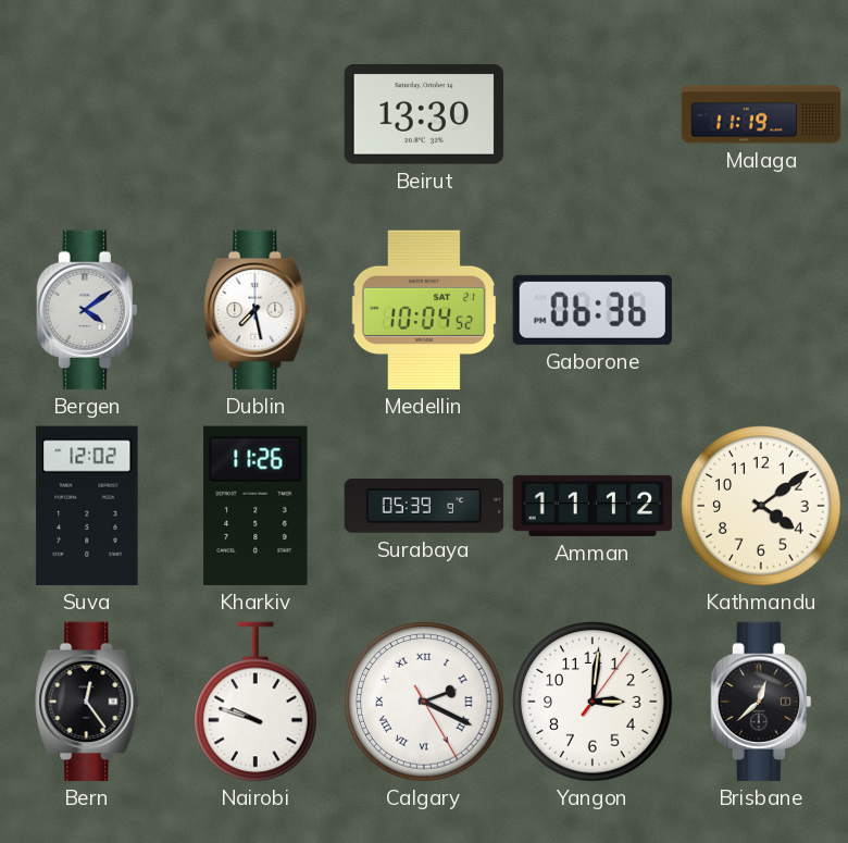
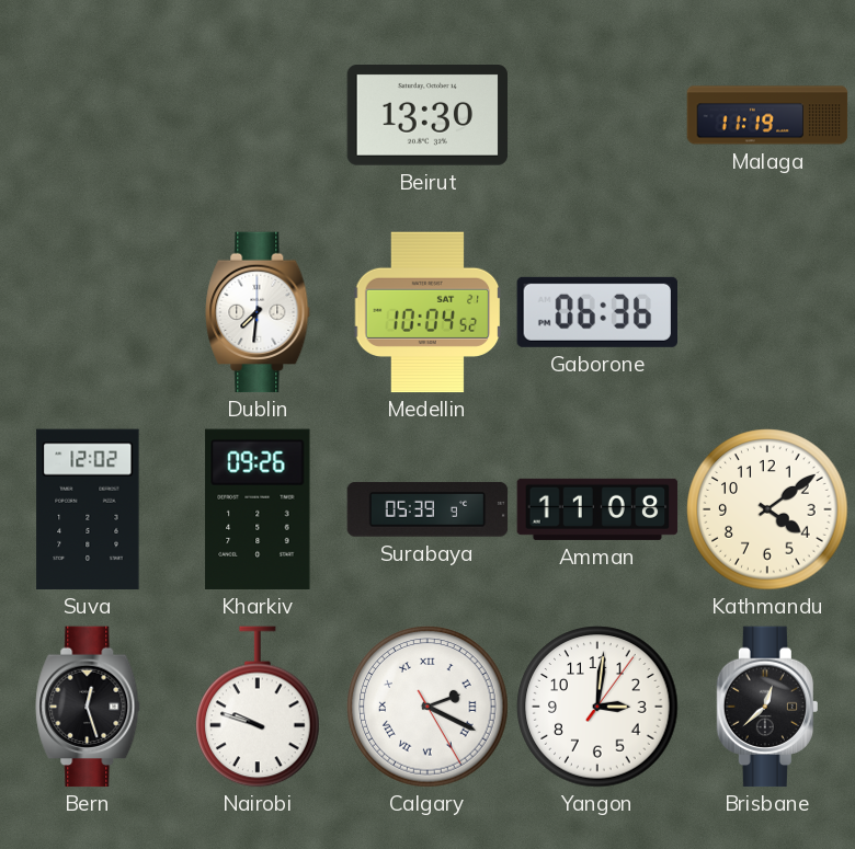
Bergen: 4:09 -> none (86, 310)
Dublin: 7:28 -> 7:31 (258, 312)
Kharkiv: 11:26 -> 09:26 (258, 509)
Amman: 11:12 -> 11:08 (597, 509)
Bern: 12:24 -> 12:27 (88, 707)
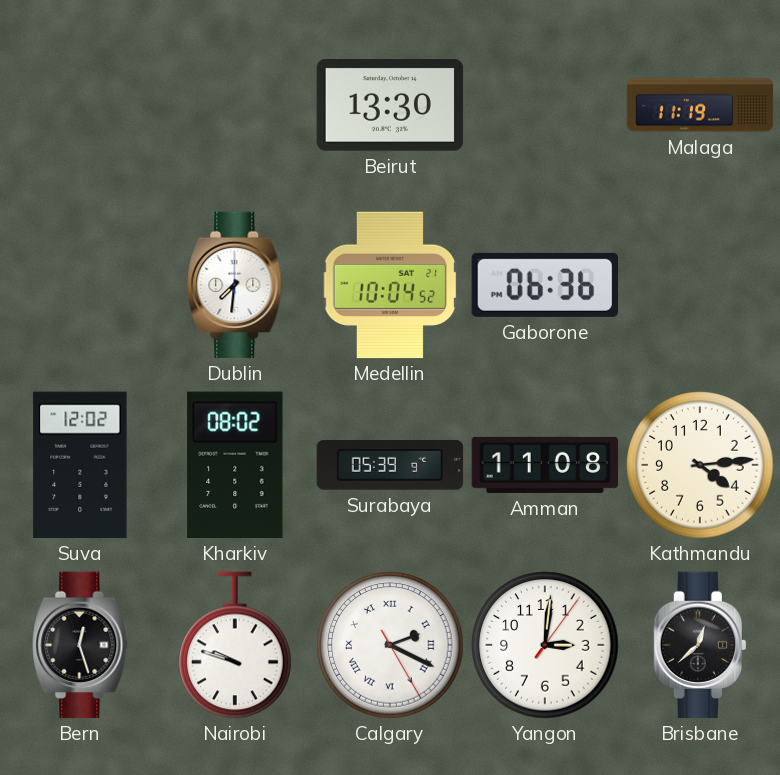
Kharkiv: 09:26 -> 08:02 (235, 465)
Kathmandu: 4:09 -> 4:14 (700, 465)
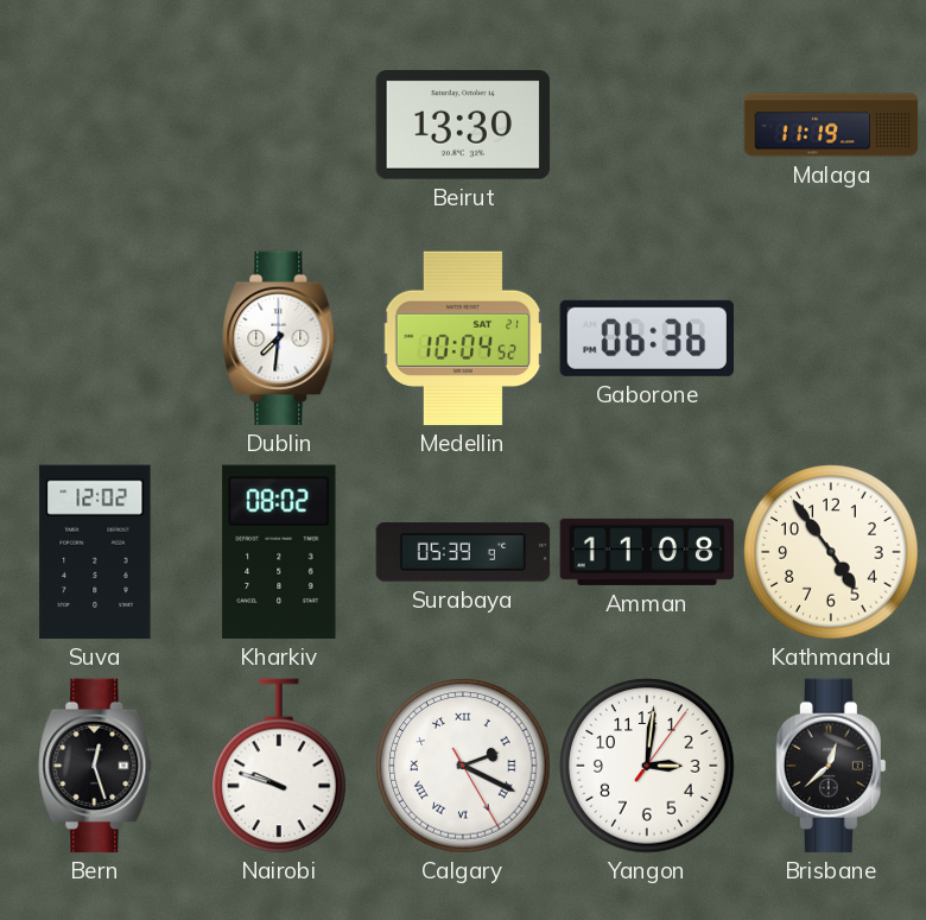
Kathmandu: 4:14 -> 4:54 (831, 552)
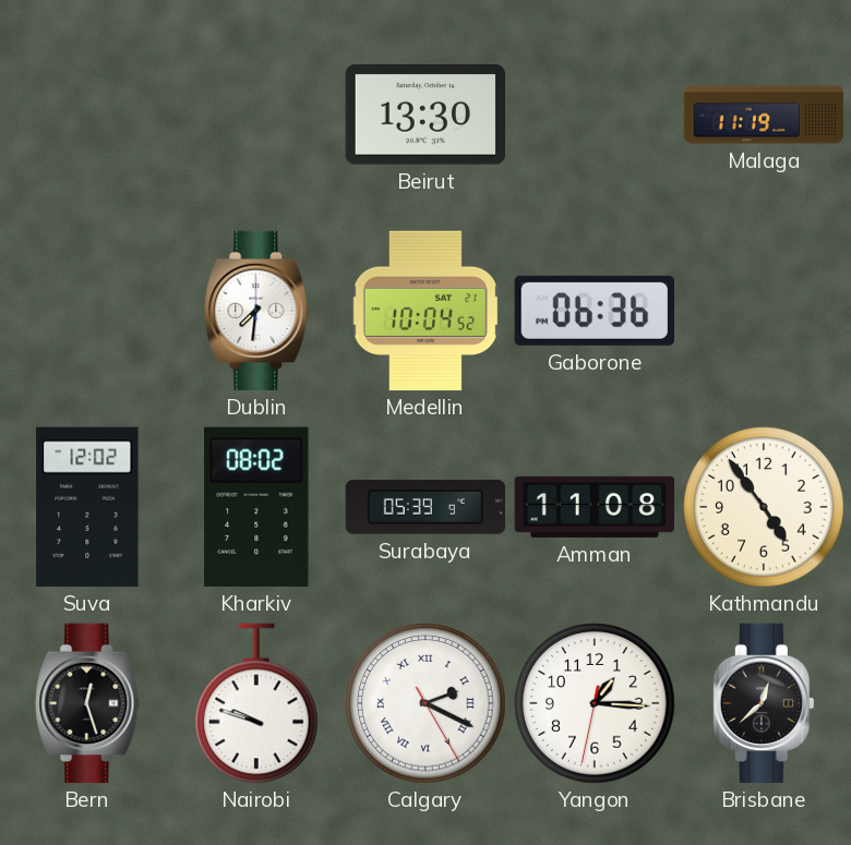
Yangon: 3:01 -> 1:15 (595, 703)
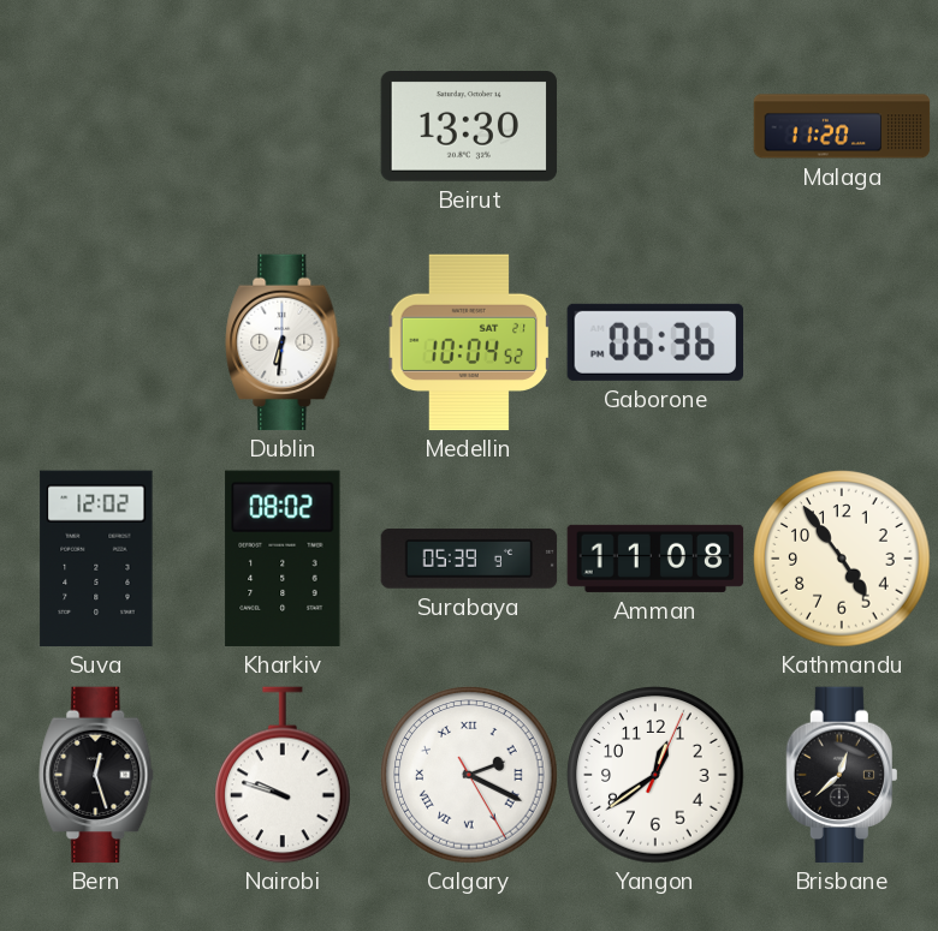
Malaga: 11:19 -> 11:20 (842, 126)
Dublin: 7:31 -> 6:31 (283, 342)
Yangon: 1:15 -> 12:39 (655, 775)
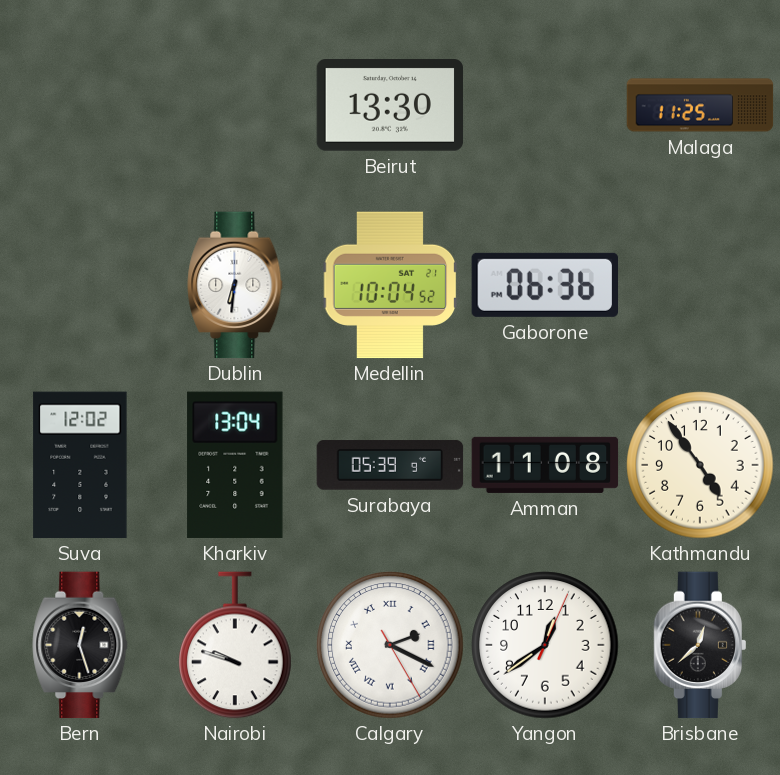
Malaga: 11:20 -> 11:25 (700, 105)
Kharkiv: 08:02 -> 13:04 (235, 465)
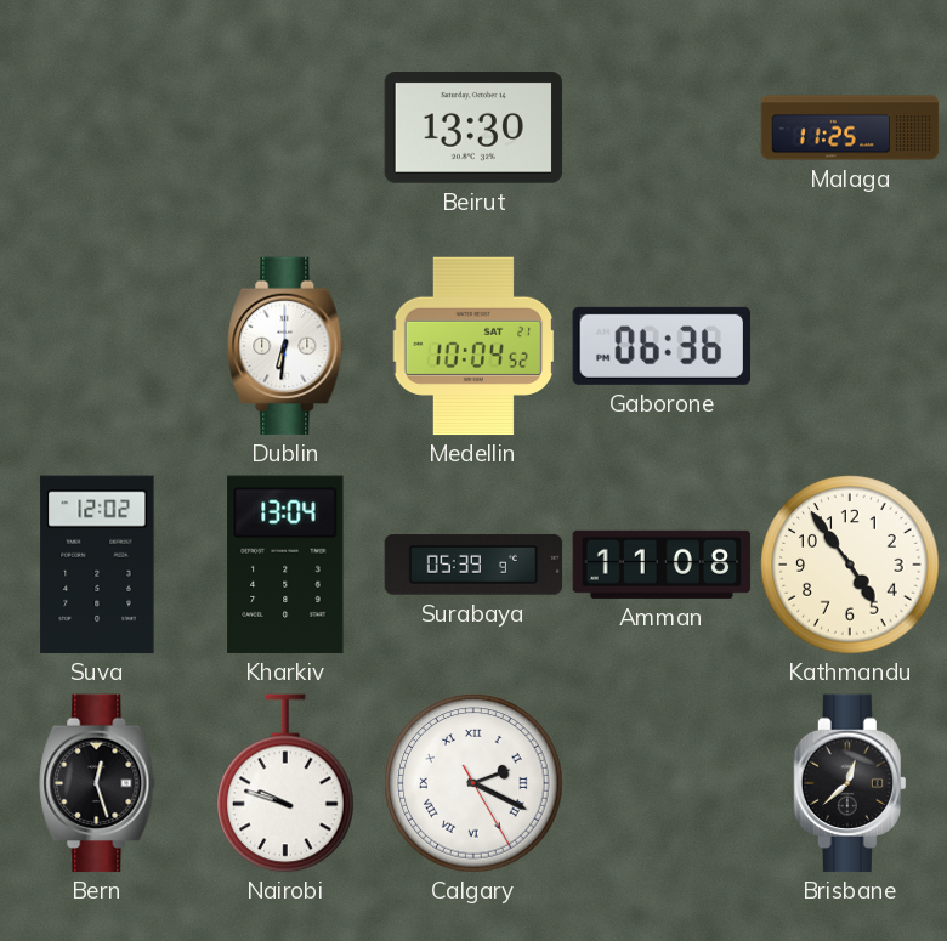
Yangon: 12:39 -> none (545, 645)
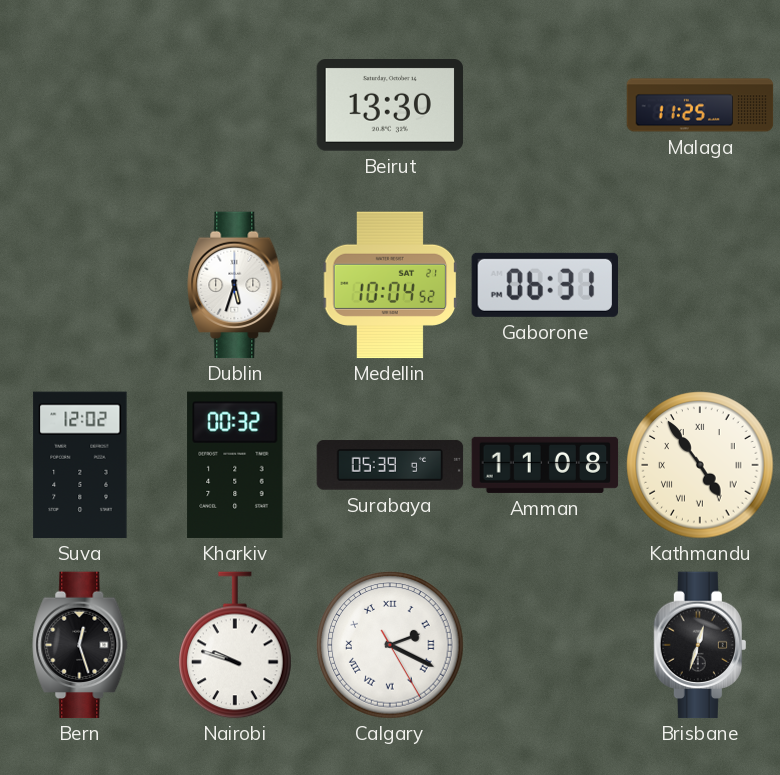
Dublin: 6:31 -> 5:33 (235, 285)
Gaborone: 06:36 -> 06:31 (545, 285)
Kharkiv: 13:04 -> 00:32 (235, 465)
Kathmandu numerals: Arabic -> Roman (700, 465)
Brisbane: 12:38 -> 12:33 (699, 645)
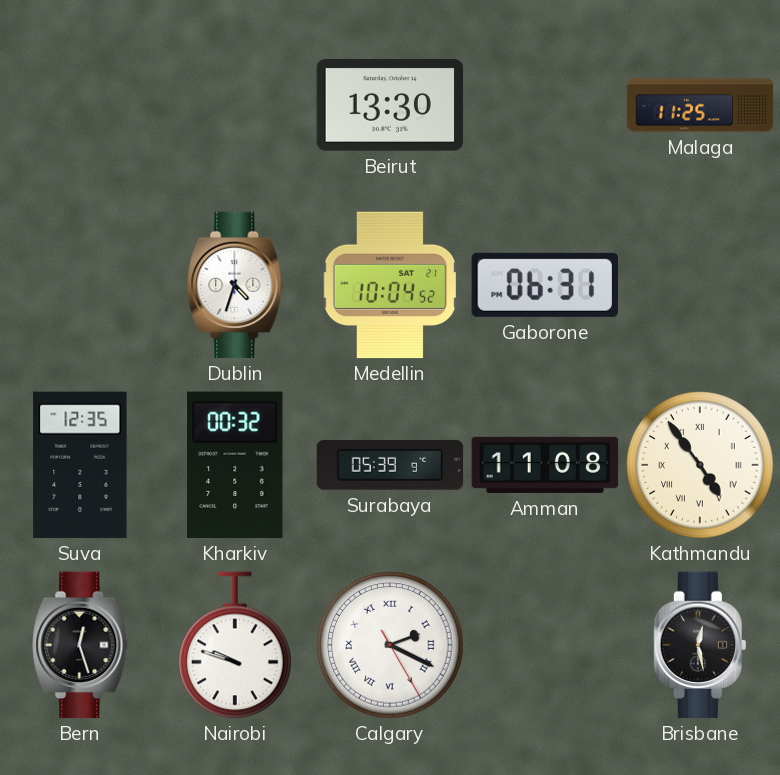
Dublin: 5:33 -> 4:33 (235, 285)
Suva: 12:02 -> 12:35 (80, 465)
Brisbane: 12:33 -> 12:28 (699, 645)
